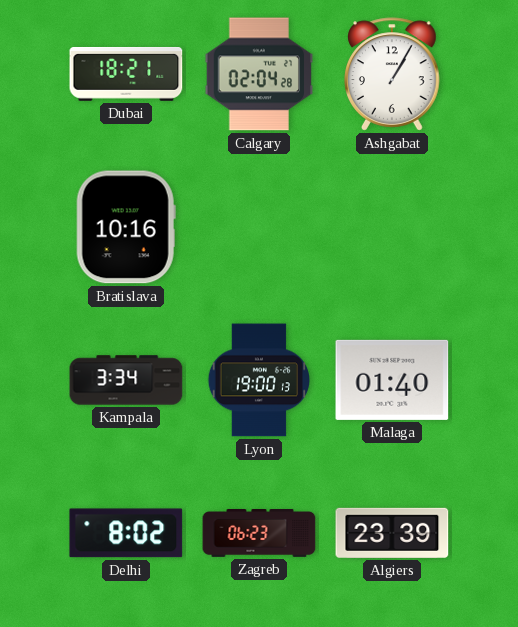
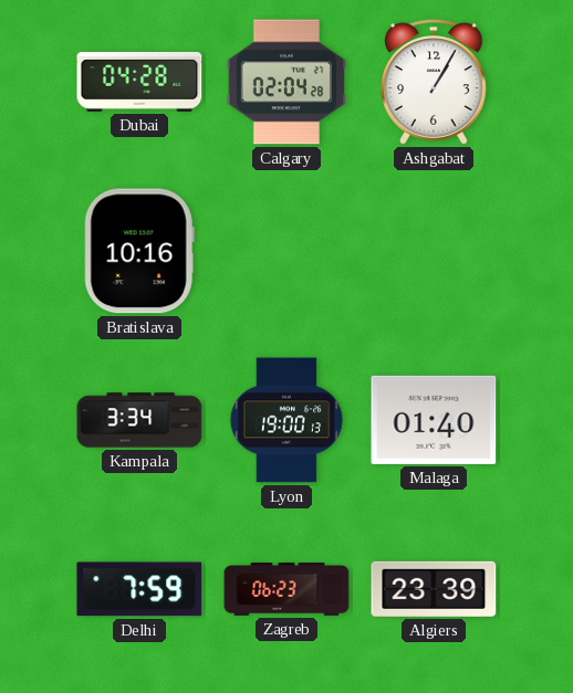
Dubai: 18:21 -> 04:28 (139, 82)
Delhi: 8:02 -> 7:59 (139, 589)
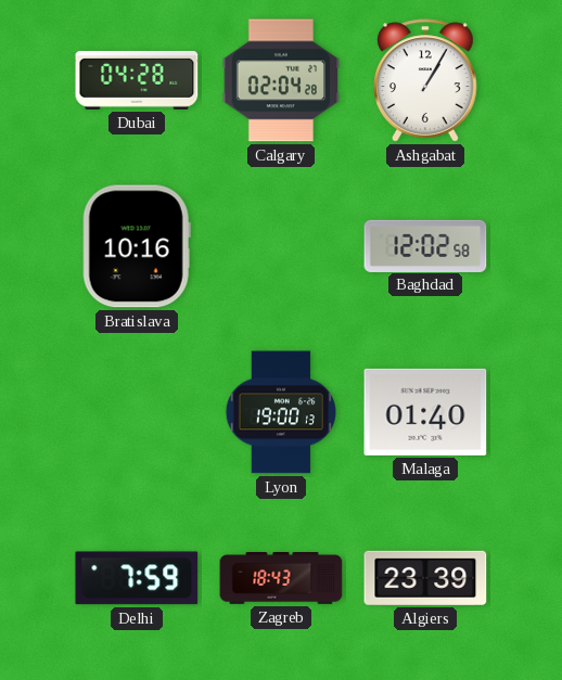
Baghdad: none -> 12:02 (425, 245)
Kampala: 3:34 -> none (139, 420)
Zagreb: 06:23 -> 18:43 (281, 579)
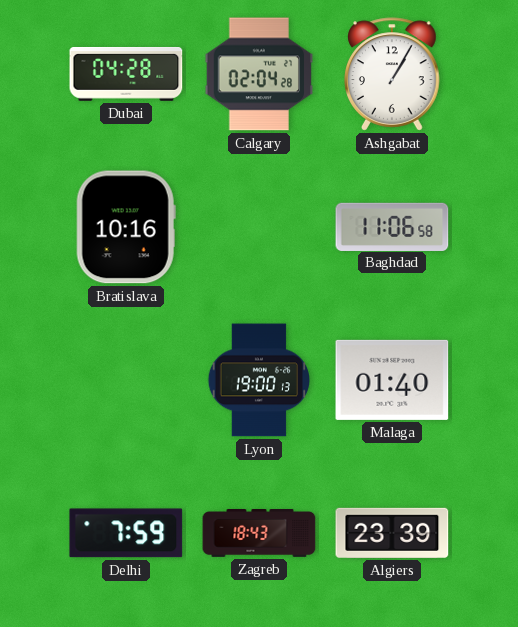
Baghdad: 12:02 -> 11:06 (392, 226)
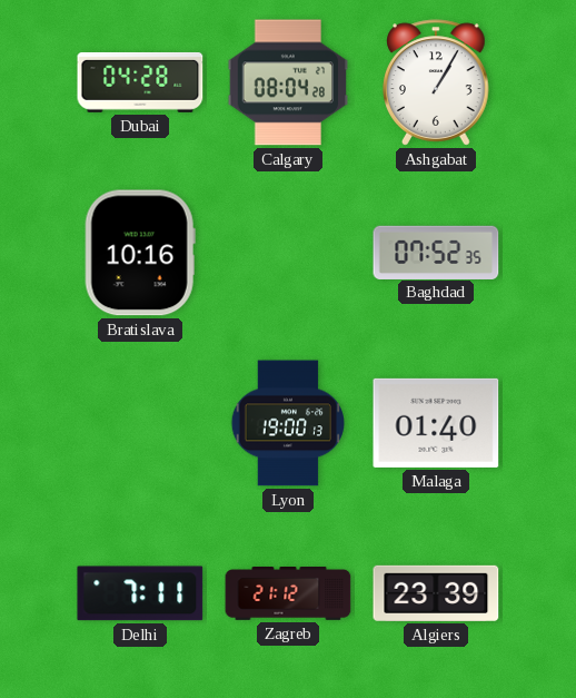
Calgary: 02:04 -> 08:04 (288, 82)
Baghdad: 11:06 -> 07:52 (436, 252)
Delhi: 7:59 -> 7:11 (140, 593)
Zagreb: 18:43 -> 21:12 (288, 594)
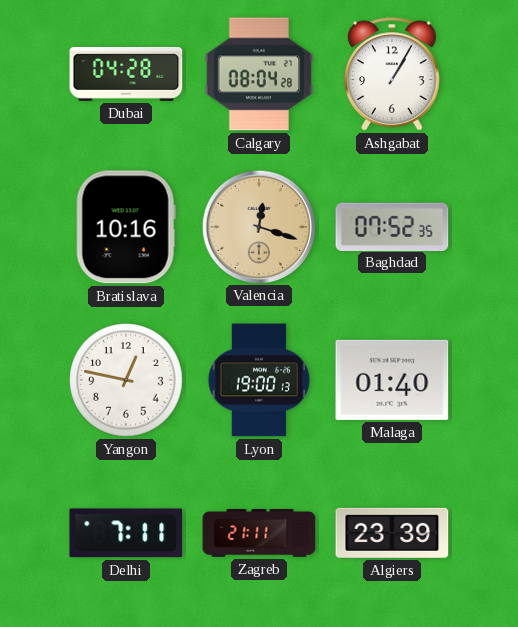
Valencia: none -> 12:18 (258, 226)
Yangon: none -> 12:47 (126, 380)
Zagreb: 21:12 -> 21:11 (259, 534)
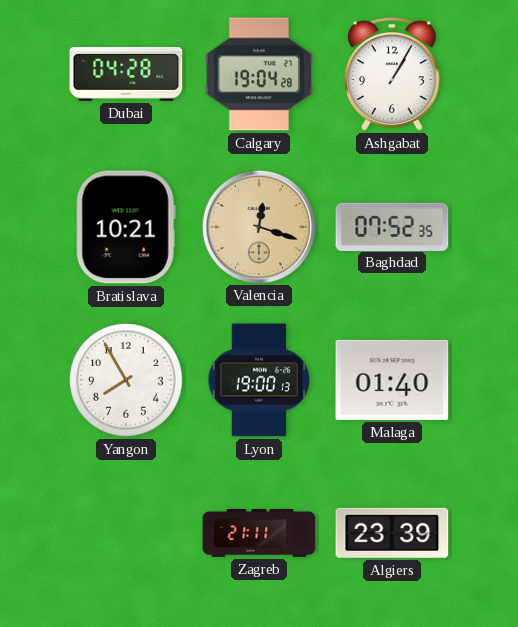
Calgary: 08:04 -> 19:04 (259, 74)
Bratislava: 10:16 -> 10:21 (126, 227)
Yangon: 12:47 -> 7:55 (126, 380)
Delhi: 7:11 -> none (126, 533)
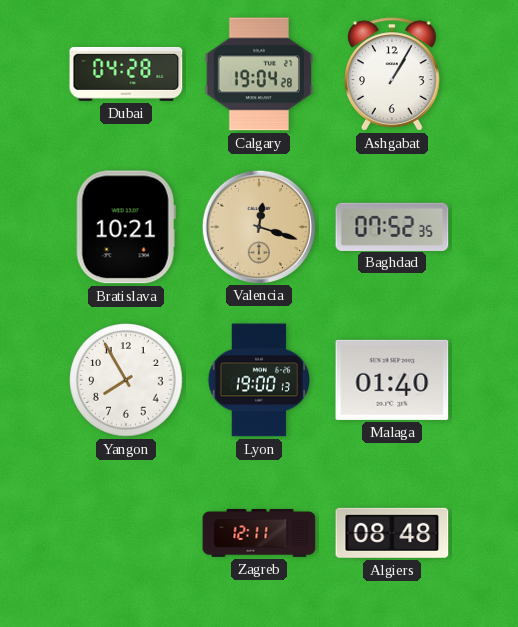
Zagreb: 21:11 -> 12:11 (259, 534)
Algiers: 23:39 -> 08:48 (392, 533)
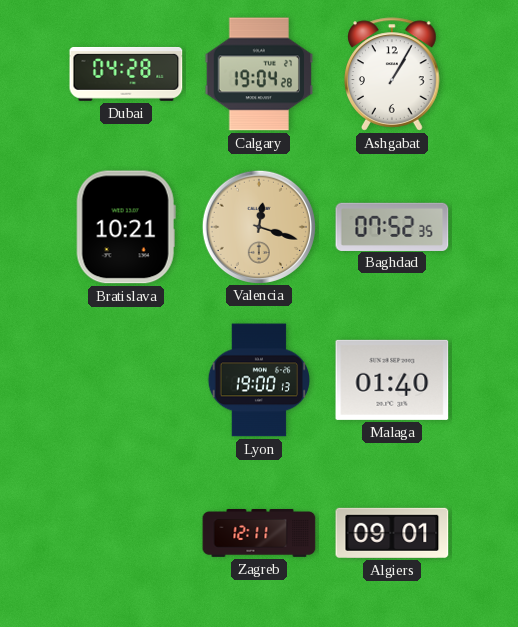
Yangon: 7:55 -> none (126, 380)
Algiers: 08:48 -> 09:01 (392, 533)
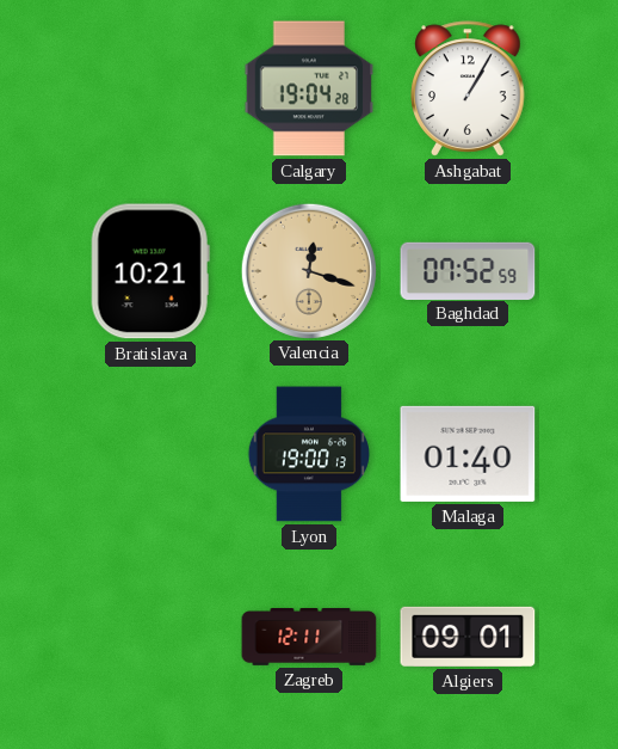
Dubai: 04:28 -> none (126, 74)
Baghdad: 07:52:35 -> 07:52:59 (468, 270)
